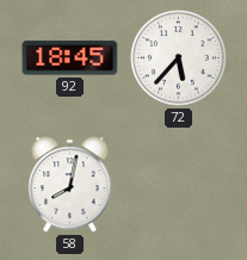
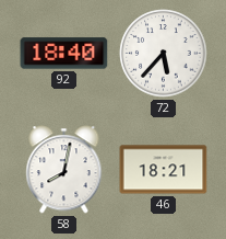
92: 18:45 -> 18:40 (64, 54)
46: none -> 18:21 (164, 170)
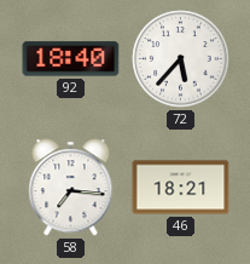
58: 8:02 -> 7:16 (71, 188)
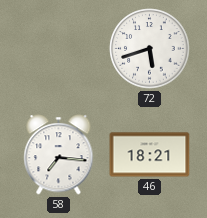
92: 18:40 -> none (71, 59)
72: 5:37 -> 5:42 (150, 49)
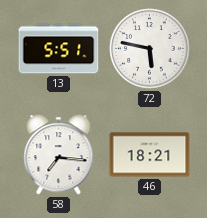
13: none -> 5:51 (59, 49)
72: 5:42 -> 5:47 (150, 49)
